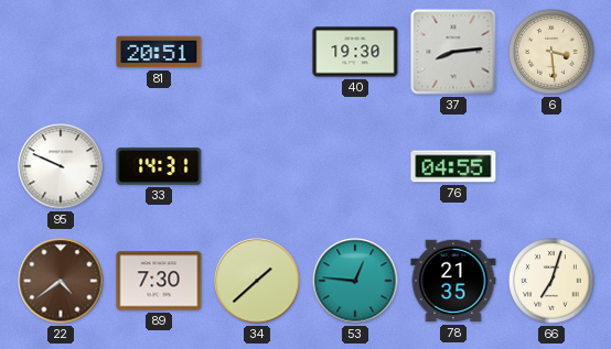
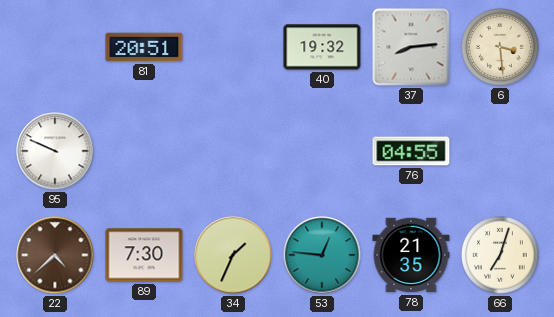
40: 19:30 -> 19:32 (322, 47)
33: 14:31 -> none (159, 167)
22: 4:39 -> 4:38 (55, 255)
34: 1:38 -> 1:34 (233, 255)
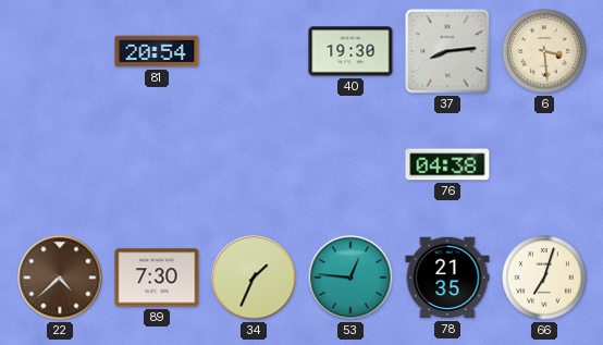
81: 20:51 -> 20:54 (157, 51)
40: 19:32 -> 19:30 (350, 51)
95: 9:49 -> none (55, 151)
76: 04:55 -> 04:38 (447, 164)
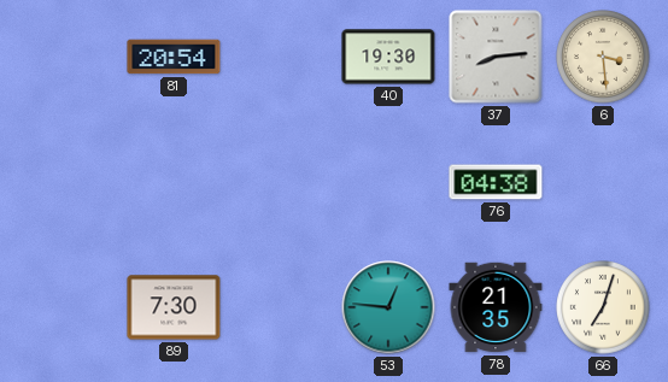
22: 4:38 -> none (60, 278)
34: 1:34 -> none (254, 278)
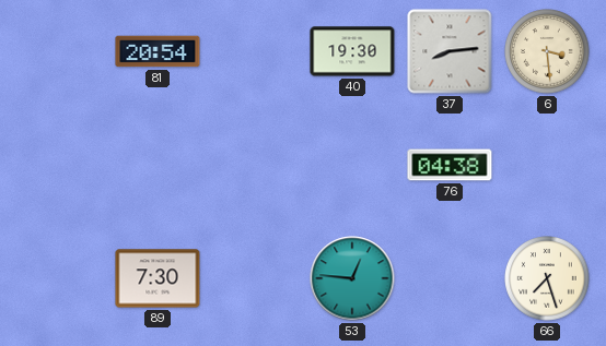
78: 21:35 -> none (496, 307)
66: 7:03 -> 7:27 (547, 278)
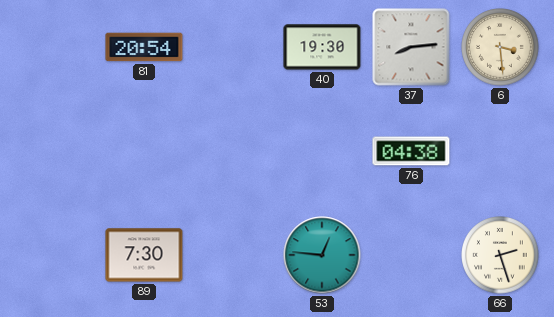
66: 7:27 -> 2:27 (500, 255)
